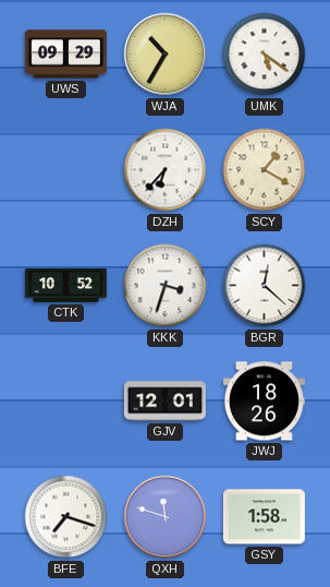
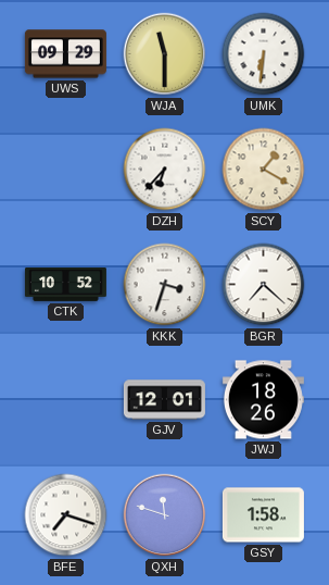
WJA: 10:35 -> 11:30 (165, 54)
UMK: 5:21 -> 6:31 (264, 54)
BGR: 12:22 -> 7:22 (264, 285)
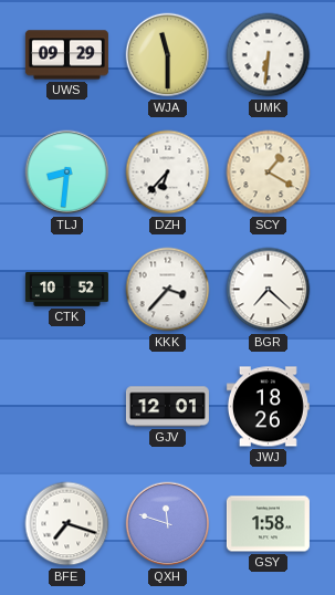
TLJ: none -> 8:31 (67, 173)
KKK: 3:33 -> 3:37 (168, 290)
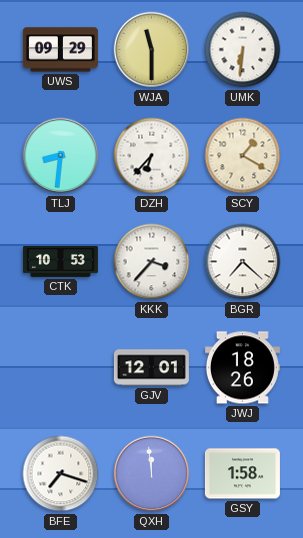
CTK: 10:52 -> 10:53 (60, 262)
QXH: 11:48 -> 11:59 (152, 474)
